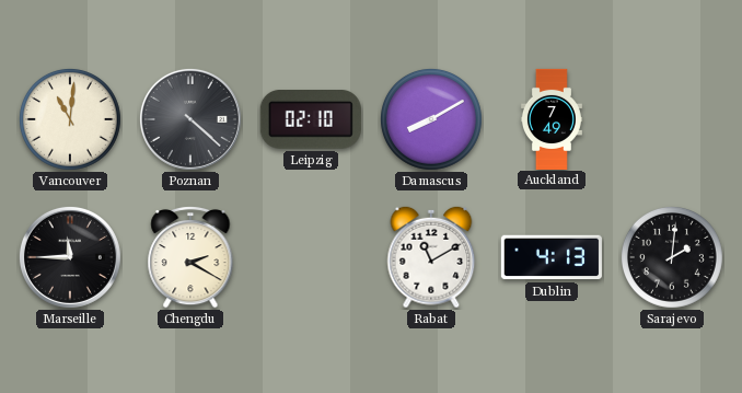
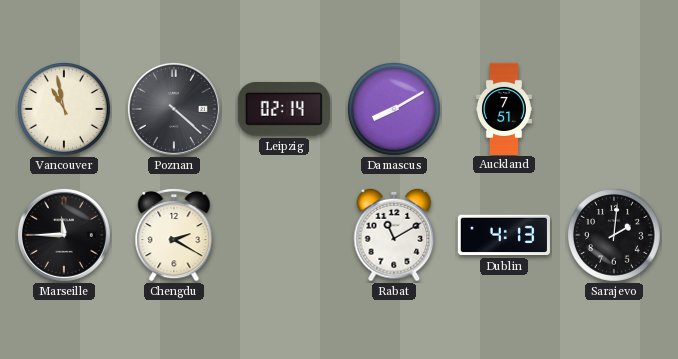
Vancouver: 11:01 -> 10:58 (64, 109)
Leipzig: 02:10 -> 02:14 (284, 110)
Auckland: 7:49 -> 7:51 (504, 108)
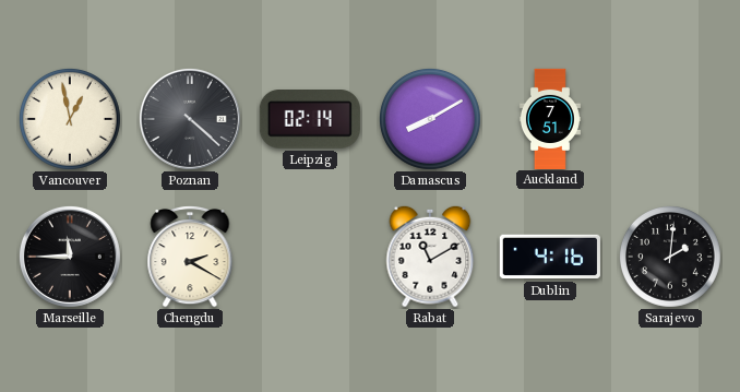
Vancouver: 10:58 -> 12:58 (70, 119)
Dublin: 4:13 -> 4:16 (550, 257)
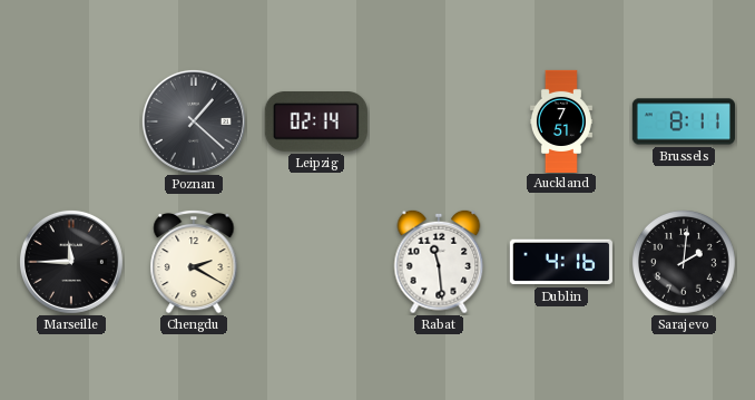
Vancouver: 12:58 -> none (70, 119)
Poznan: 4:22 -> 1:22 (194, 121)
Damascus: 8:10 -> none (430, 119)
Brussels: none -> 8:11 (684, 121)
Rabat: 11:10 -> 11:29 (439, 262)
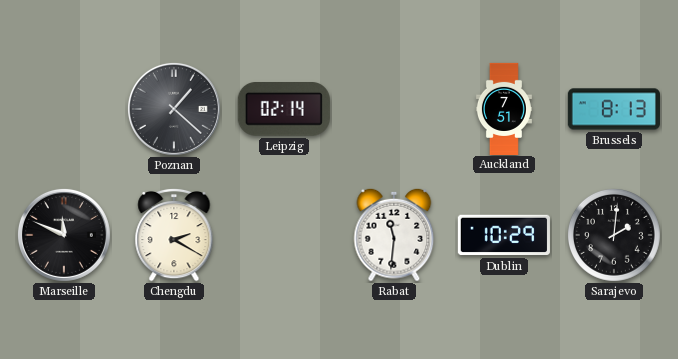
Brussels: 8:11 -> 8:13 (614, 109)
Marseille: 11:45 -> 11:49 (64, 235)
Rabat: 11:29 -> 11:31 (394, 235)
Dublin: 4:16 -> 10:29 (504, 235)
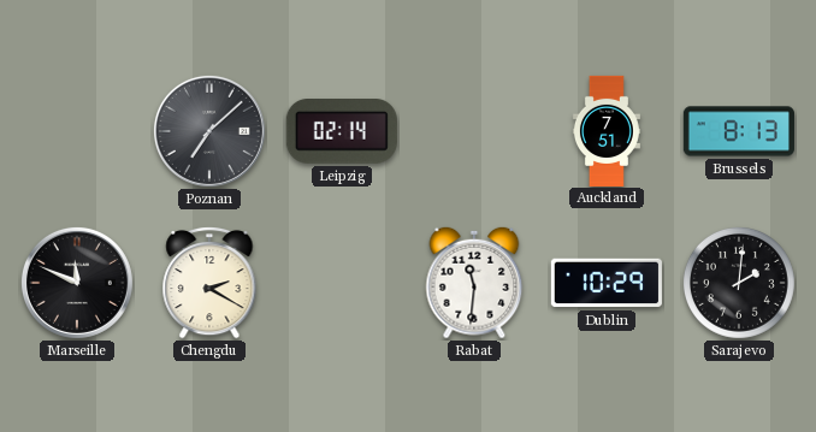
Poznan: 1:22 -> 7:08 (209, 131)
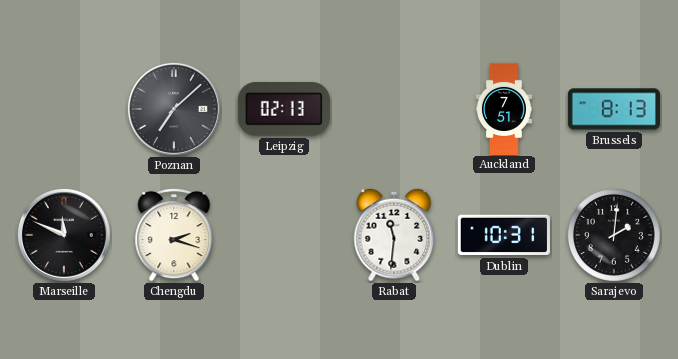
Leipzig: 02:14 -> 02:13 (284, 110)
Chengdu: 2:20 -> 2:18 (174, 235)
Dublin: 10:29 -> 10:31 (504, 235)
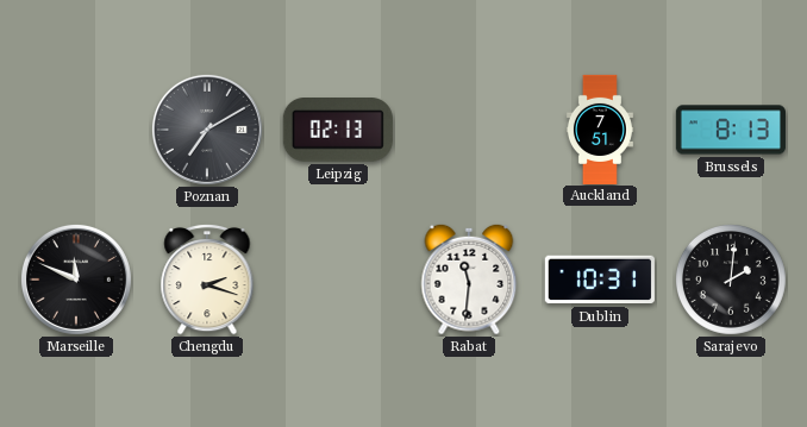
Poznan: 7:08 -> 7:10 (207, 130)
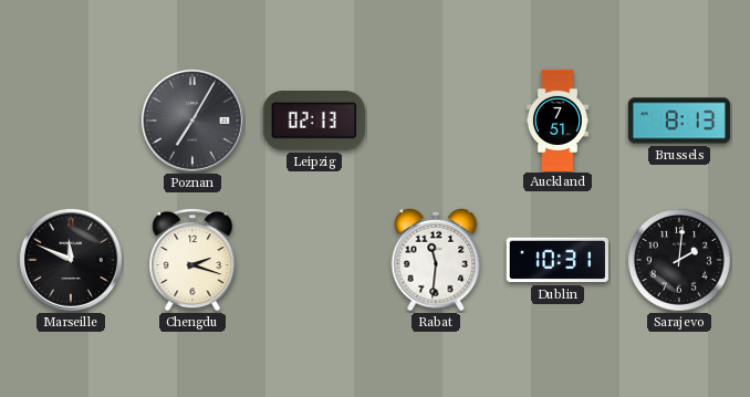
Poznan: 7:10 -> 7:05 (192, 121)
